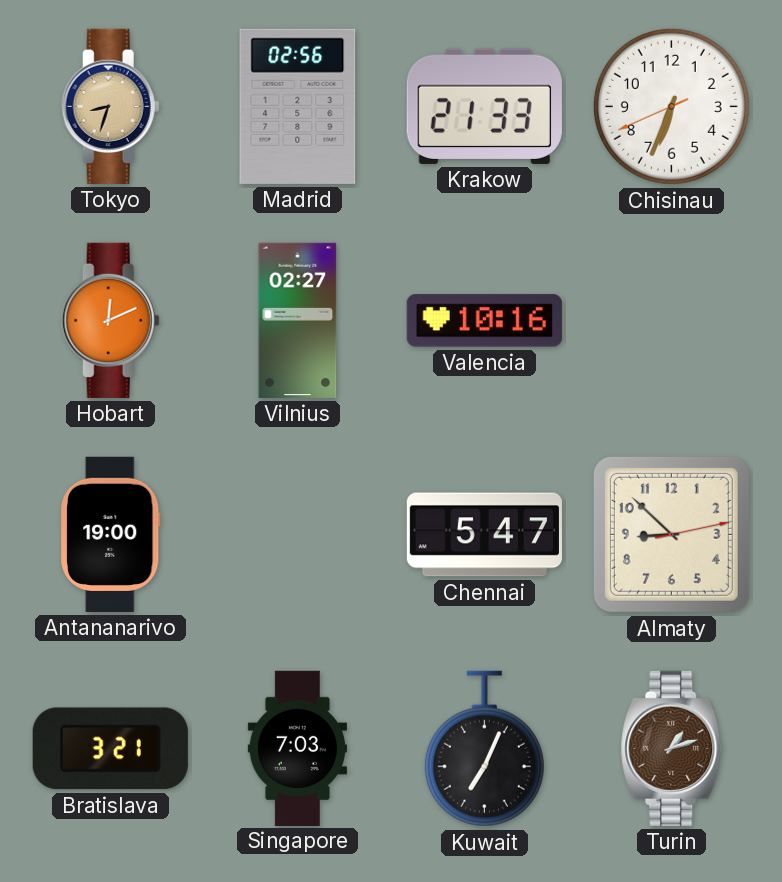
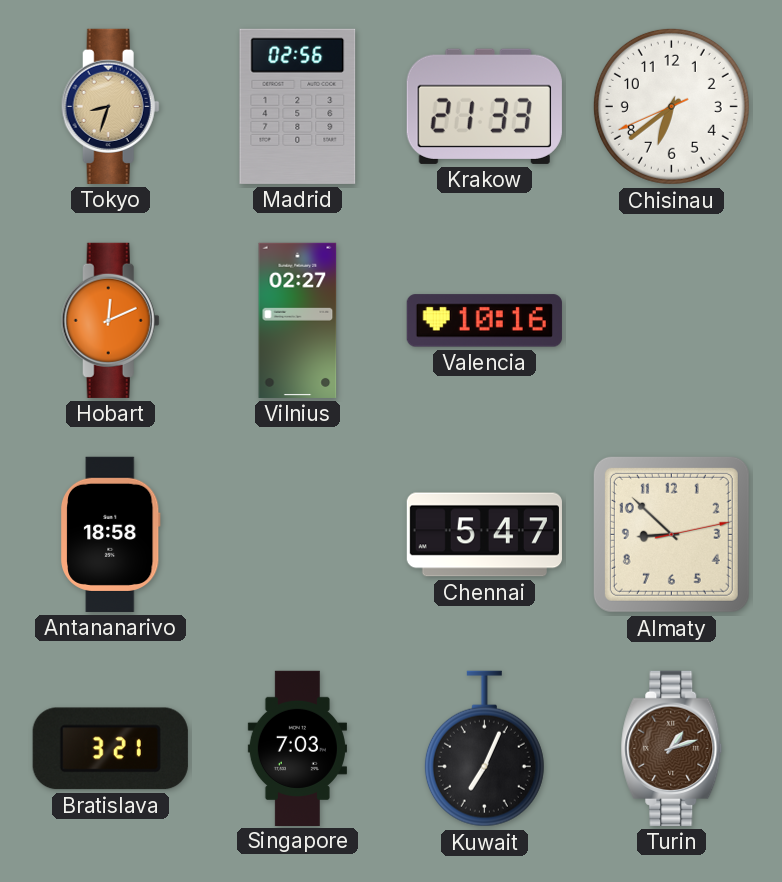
Chisinau: 6:33 -> 6:38 (671, 106)
Antananarivo: 19:00 -> 18:58 (111, 534)
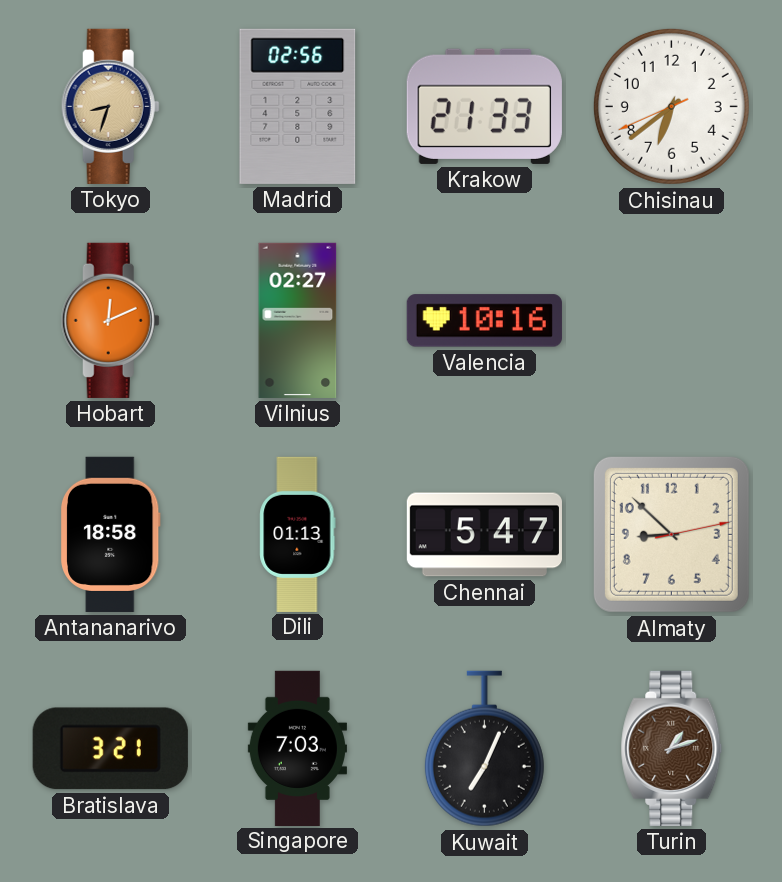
Dili: none -> 01:13 (298, 534)
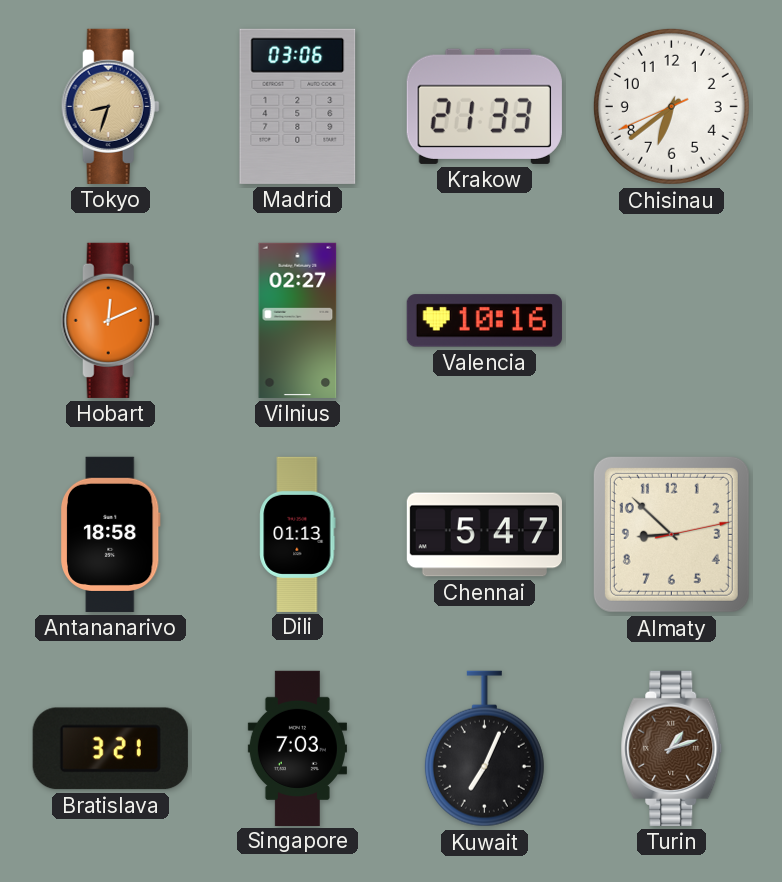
Madrid: 02:56 -> 03:06 (298, 106)
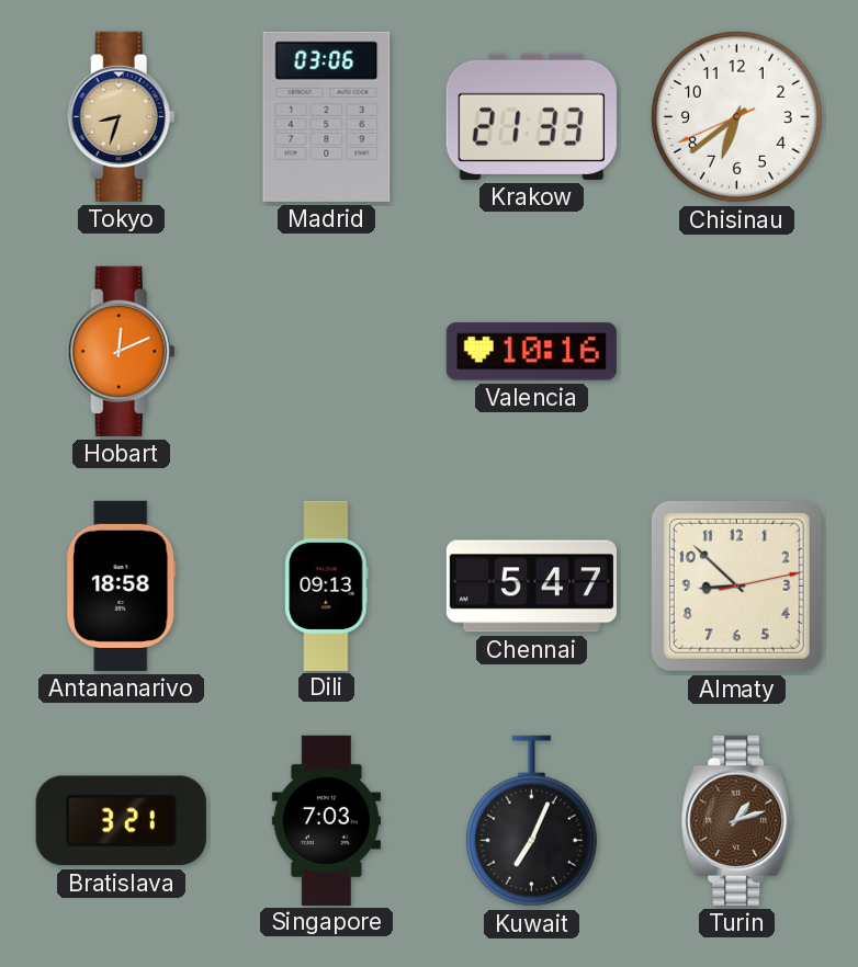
Vilnius: 02:27 -> none (298, 320)
Dili: 01:13 -> 09:13 (327, 585)
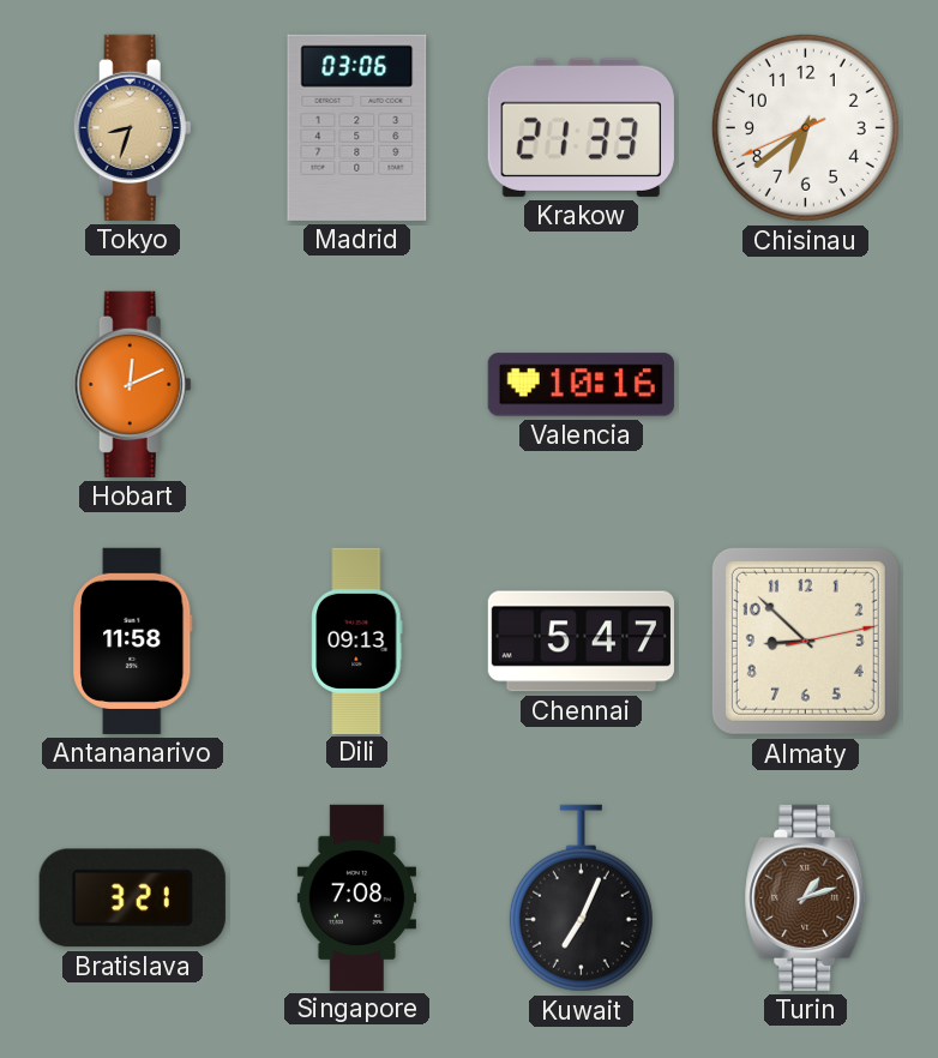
Antananarivo: 18:58 -> 11:58 (133, 641)
Singapore: 7:03 -> 7:08 (356, 897)
